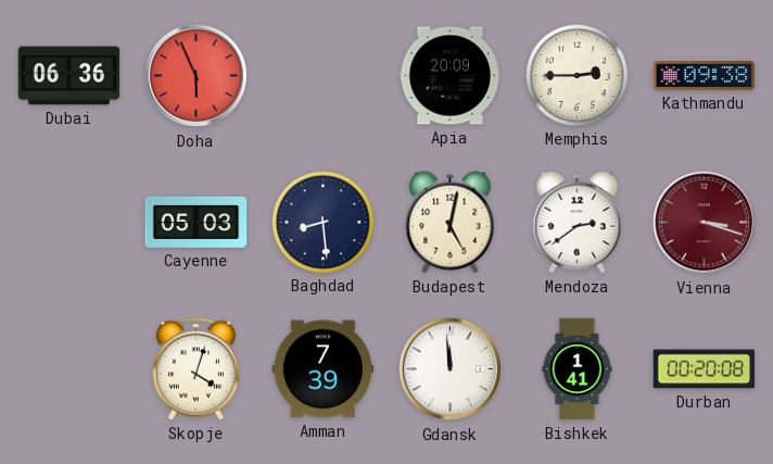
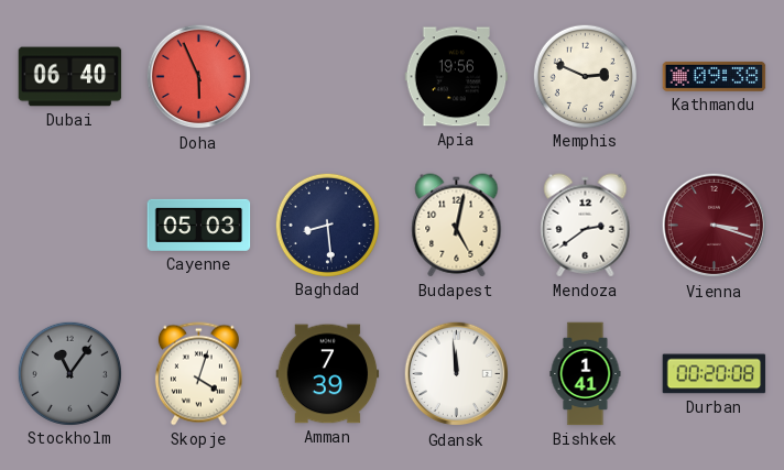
Dubai: 06:36 -> 06:40 (70, 77)
Apia: 20:09 -> 19:56 (457, 77)
Memphis: 2:45 -> 2:49 (585, 76)
Stockholm: none -> 11:06 (69, 373)
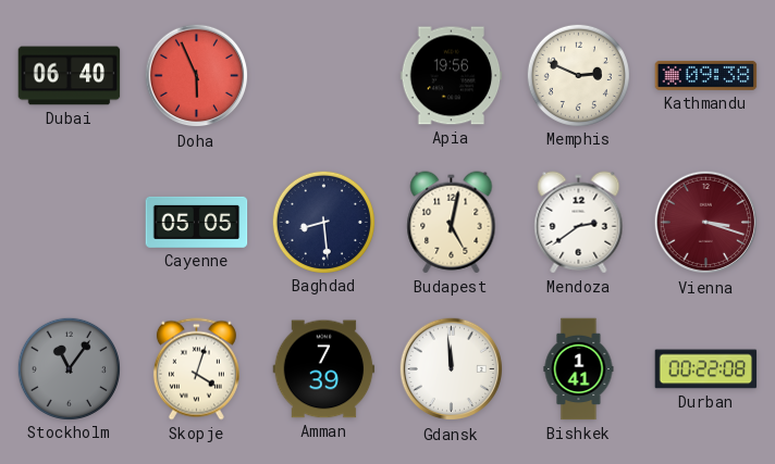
Cayenne: 05:03 -> 05:05 (197, 222)
Durban: 00:20 -> 00:22 (706, 369)
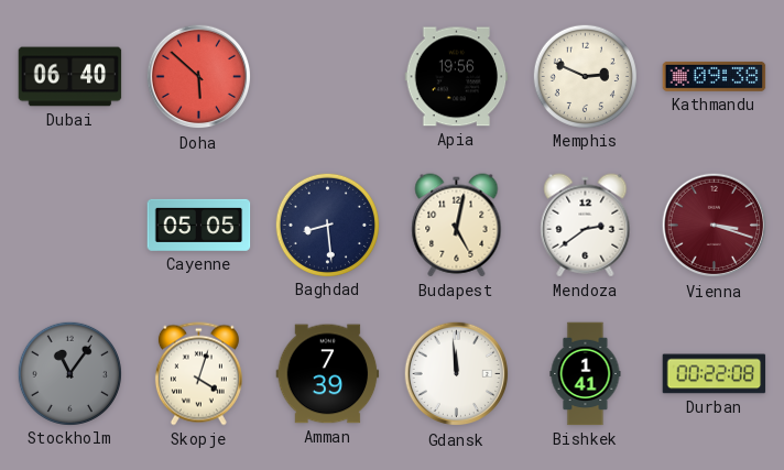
Doha: 5:56 -> 5:52 (199, 77)
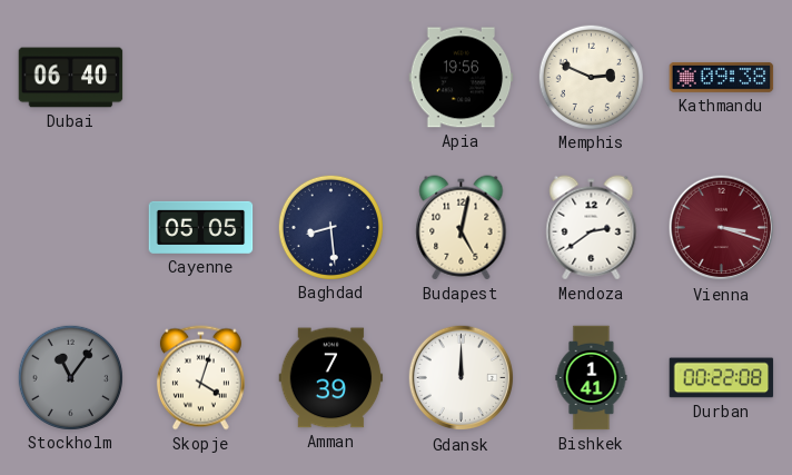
Doha: 5:52 -> none (199, 77)
Gdansk: 11:59 -> 12:00 (462, 378)
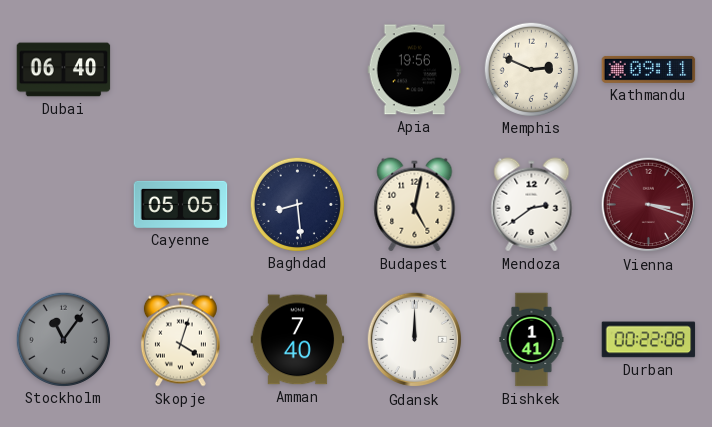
Kathmandu: 09:38 -> 09:11 (649, 69)
Amman: 7:39 -> 7:40 (298, 340)
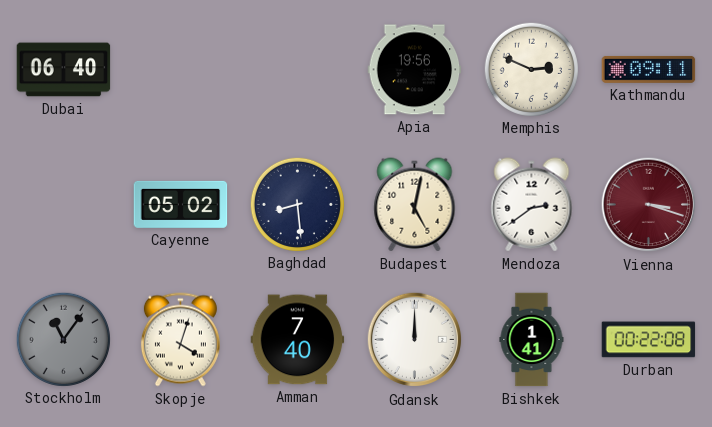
Cayenne: 05:05 -> 05:02 (181, 204)
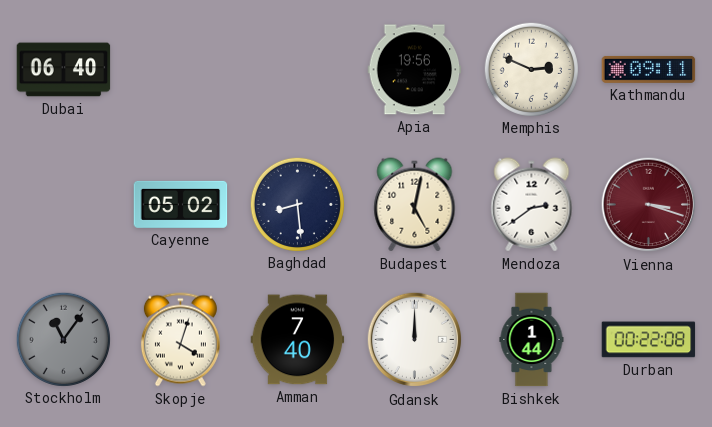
Bishkek: 1:41 -> 1:44 (532, 340)
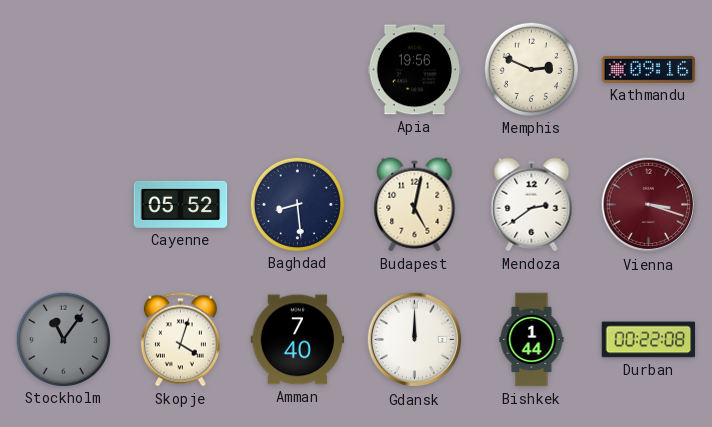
Dubai: 06:40 -> none (64, 70)
Kathmandu: 09:11 -> 09:16 (649, 69)
Cayenne: 05:02 -> 05:52 (181, 204)
